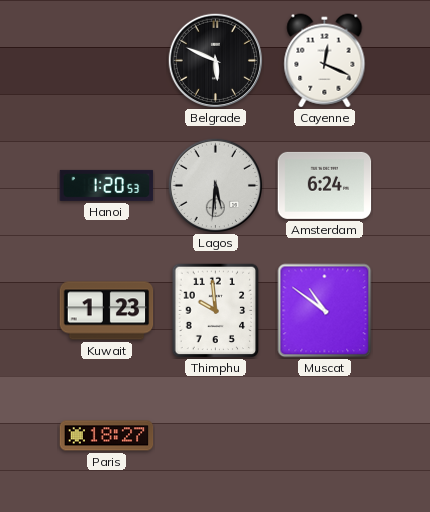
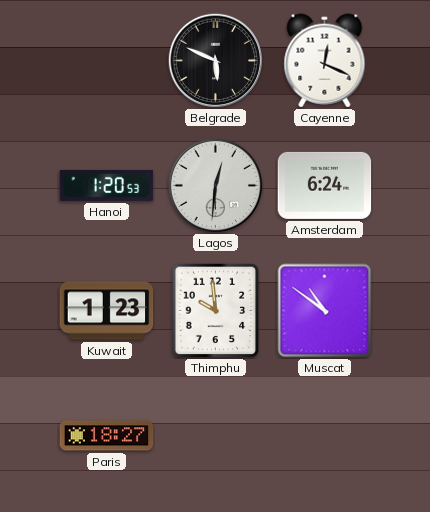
Lagos: 5:31 -> 12:31 (215, 185)
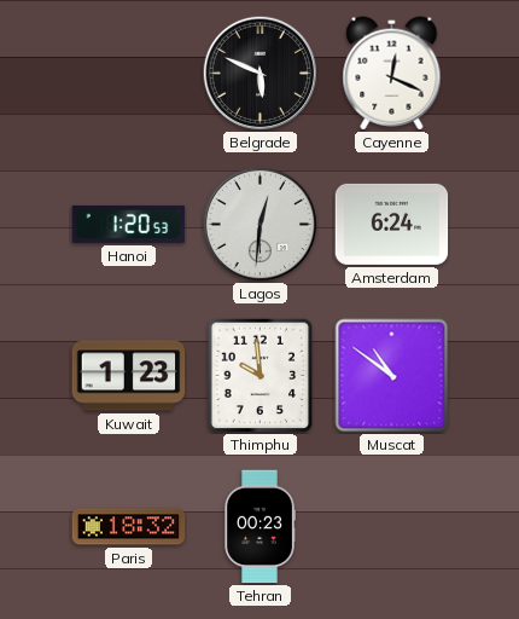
Paris: 18:27 -> 18:32 (129, 527)
Tehran: none -> 00:23 (259, 527)
